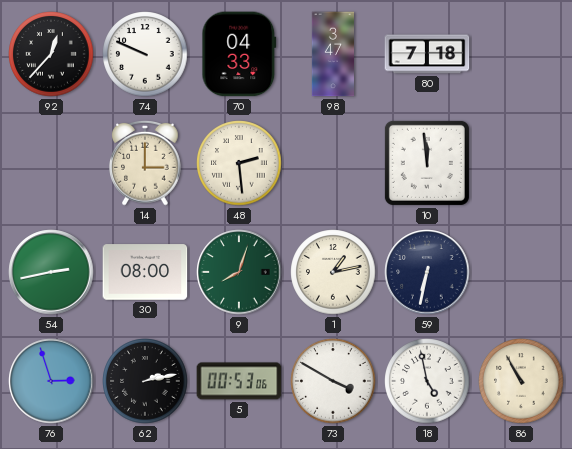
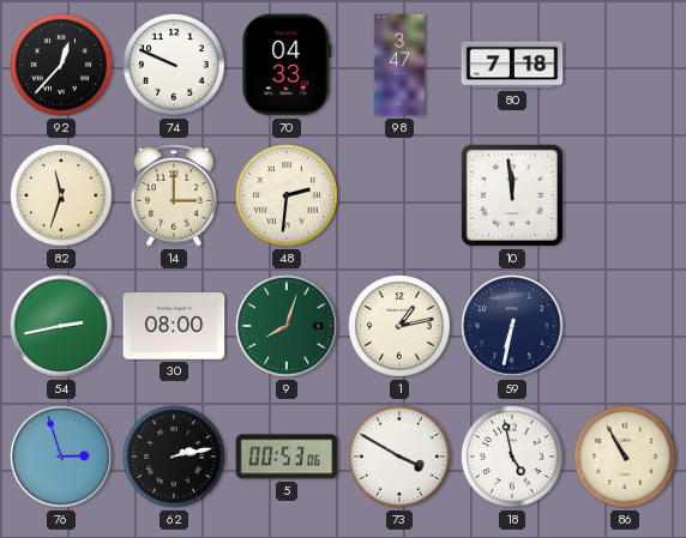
82: none -> 11:33 (61, 195)
48: 2:29 -> 2:31 (287, 195)
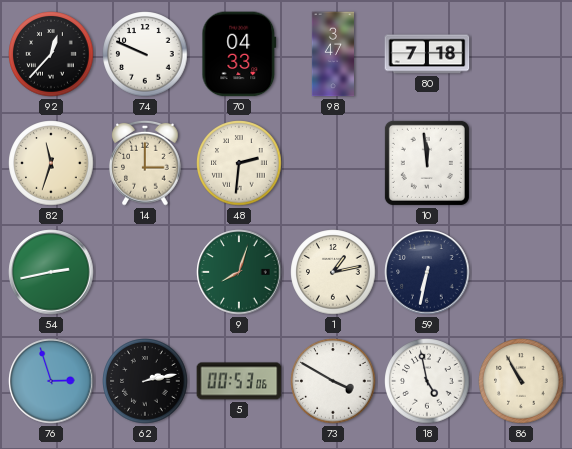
30: 08:00 -> none (174, 326)
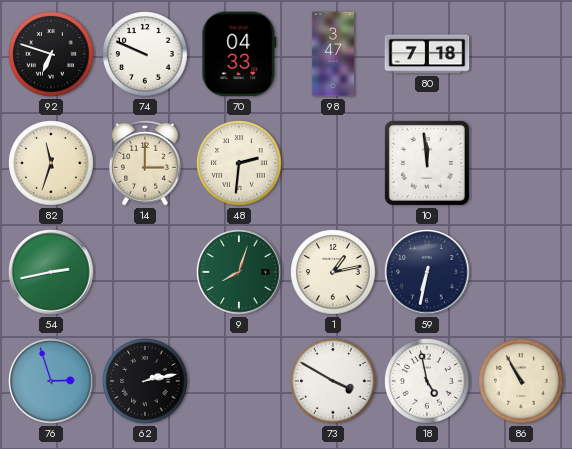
92: 12:37 -> 6:48 (51, 54)
5: 00:53 -> none (239, 381)
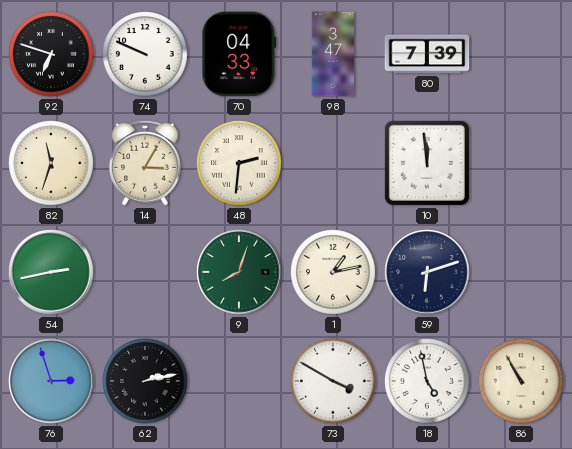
80: 7:18 -> 7:39 (427, 54)
14: 3:00 -> 3:05 (145, 163)
59: 6:32 -> 6:12 (427, 272)
